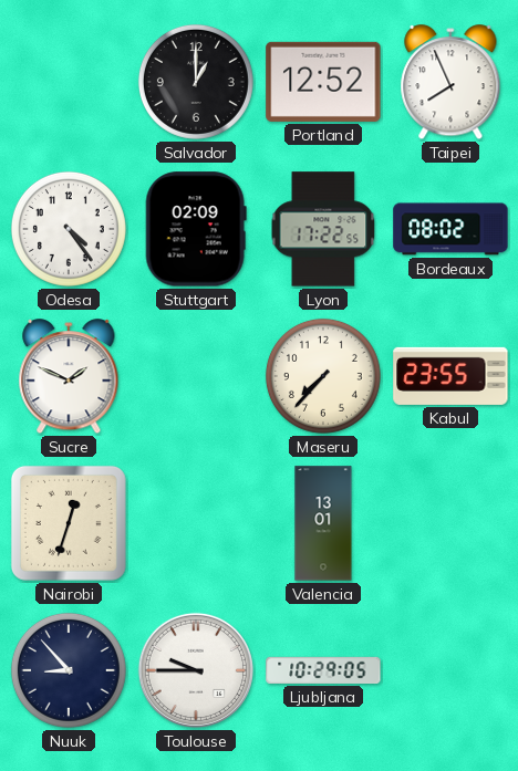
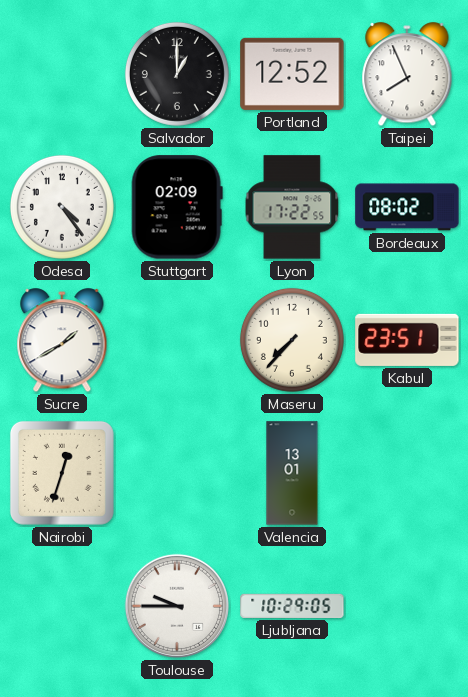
Sucre: 1:49 -> 1:40 (62, 341)
Kabul: 23:55 -> 23:51 (407, 340)
Nuuk: 8:53 -> none (69, 670)
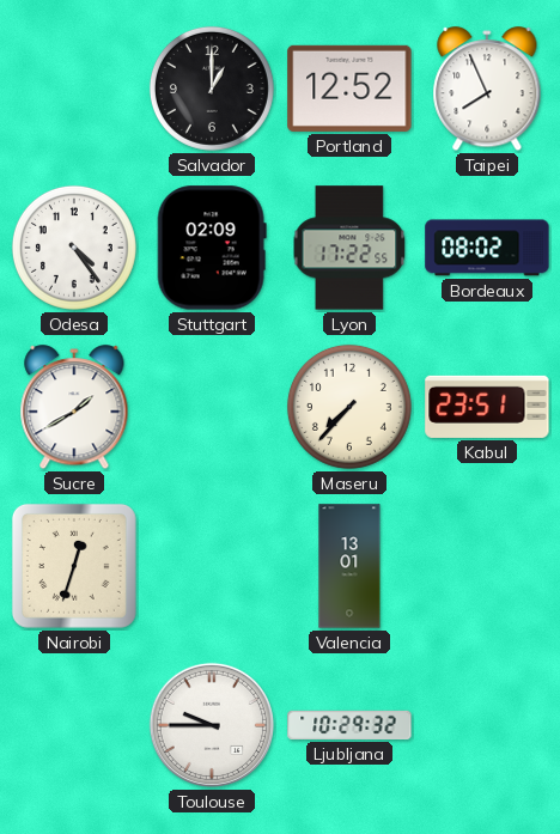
Ljubljana: 10:29:05 -> 10:29:32 (349, 725)
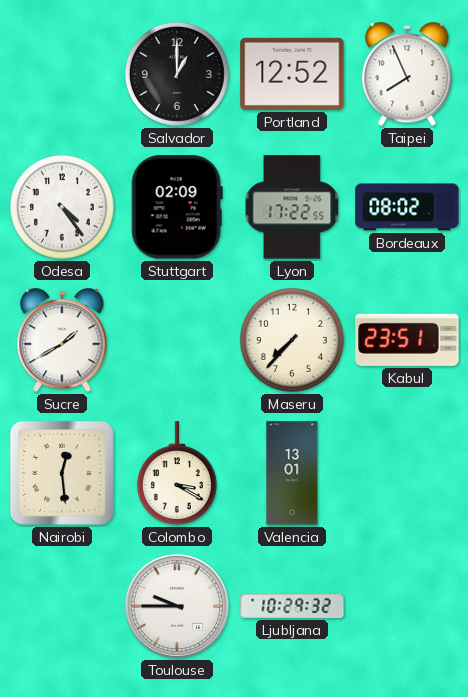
Nairobi: 12:33 -> 12:29 (62, 473)
Colombo: none -> 3:20 (177, 474)
